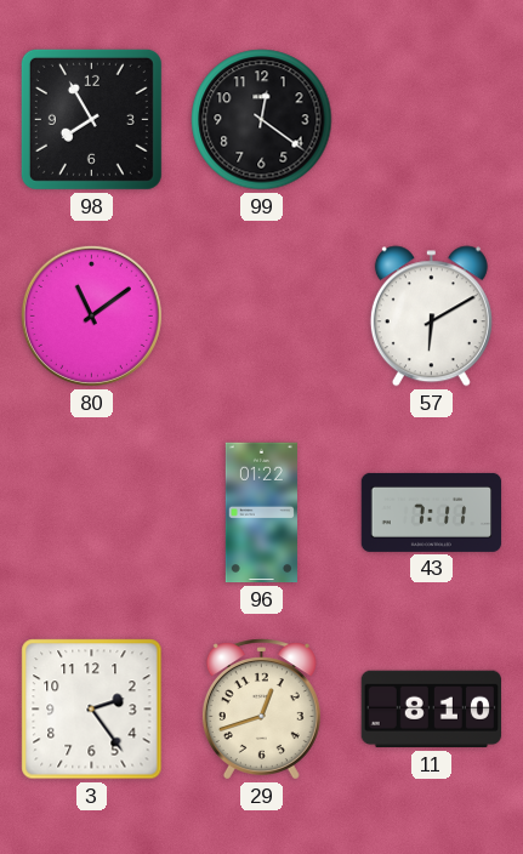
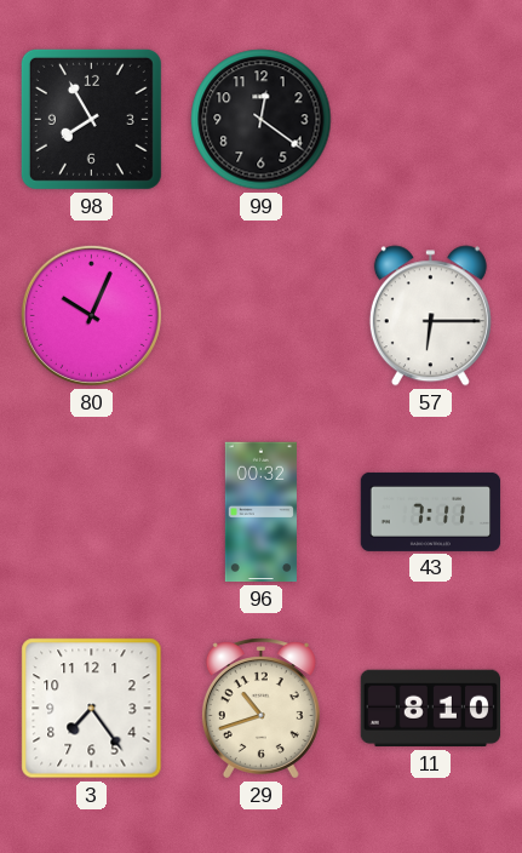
80: 11:09 -> 10:04 (91, 315)
57: 6:10 -> 6:15 (430, 316)
96: 01:22 -> 00:32 (260, 513)
3: 2:24 -> 7:24 (92, 709)
29: 12:42 -> 10:42 (260, 709)
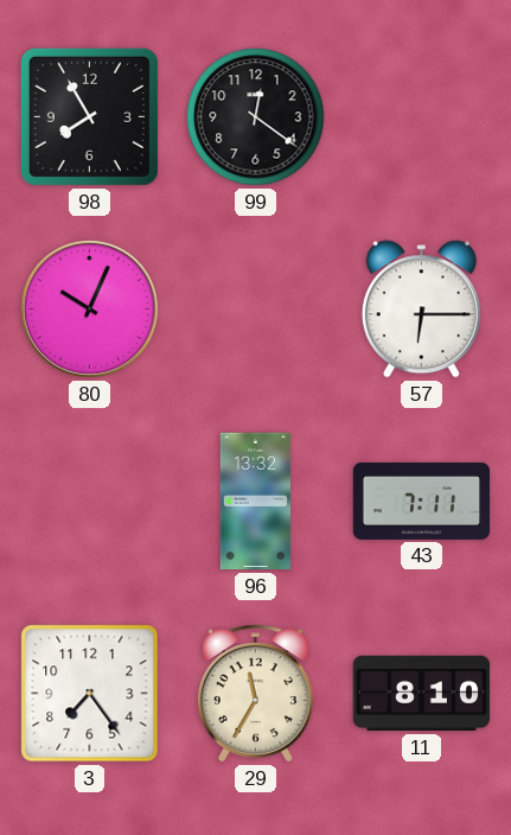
96: 00:32 -> 13:32 (255, 502)
29: 10:42 -> 11:35 (255, 694)
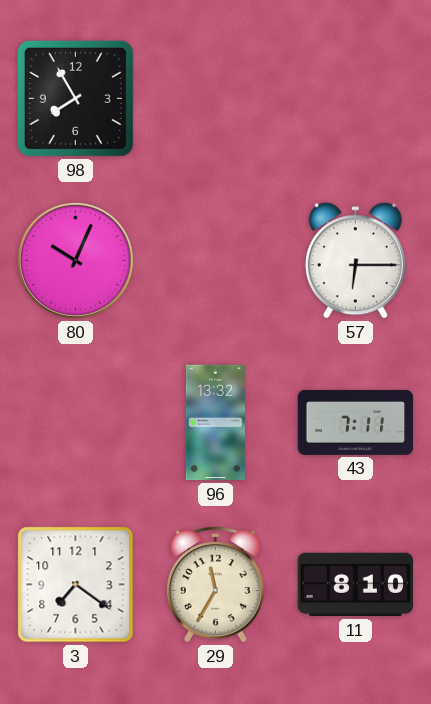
99: 12:21 -> none (256, 117)
3: 7:24 -> 7:21 (76, 585)
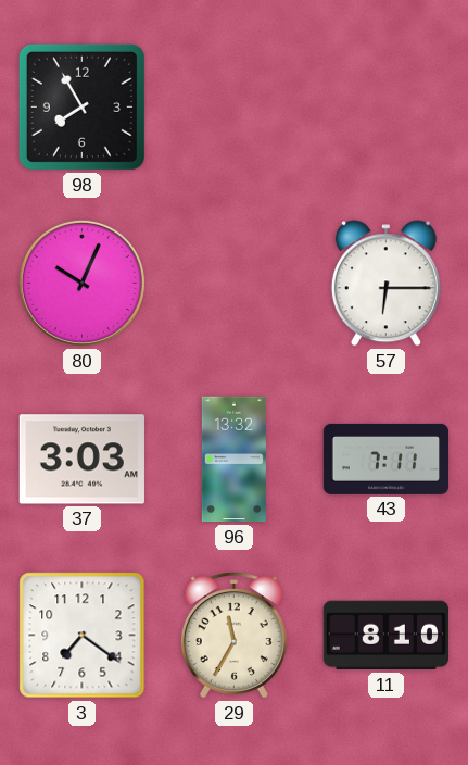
37: none -> 3:03 (81, 460)
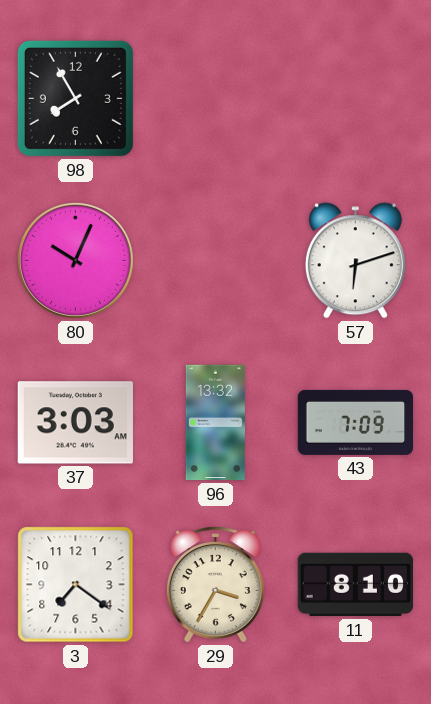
57: 6:15 -> 6:12 (355, 261)
43: 7:11 -> 7:09 (356, 422)
29: 11:35 -> 3:35 (215, 585)
